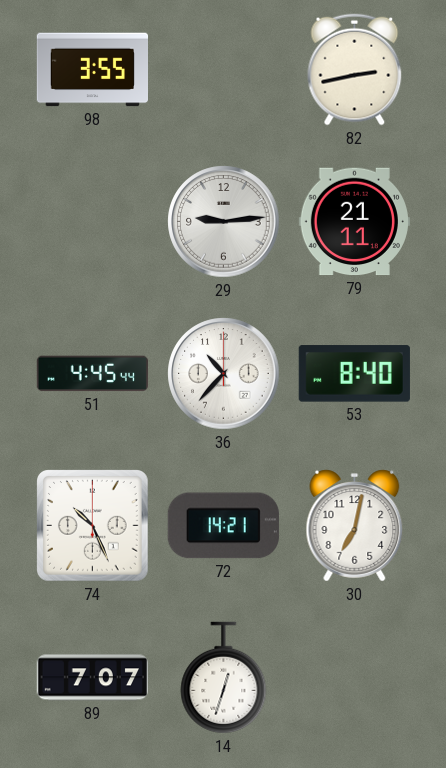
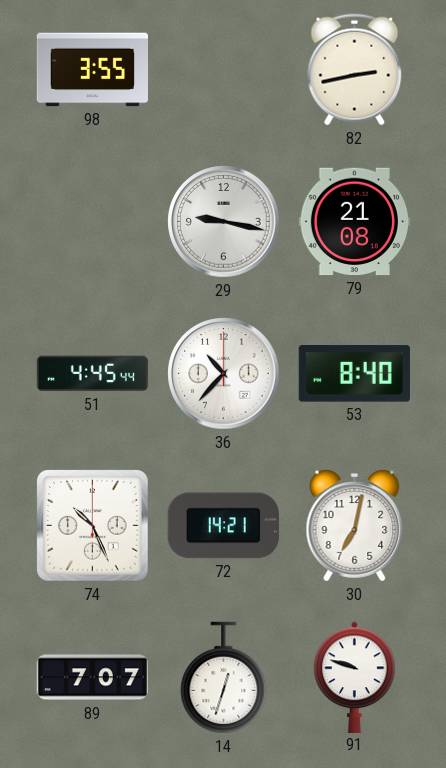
29: 9:14 -> 9:17 (224, 222)
79: 21:11 -> 21:08 (354, 222)
91: none -> 9:48 (355, 677)
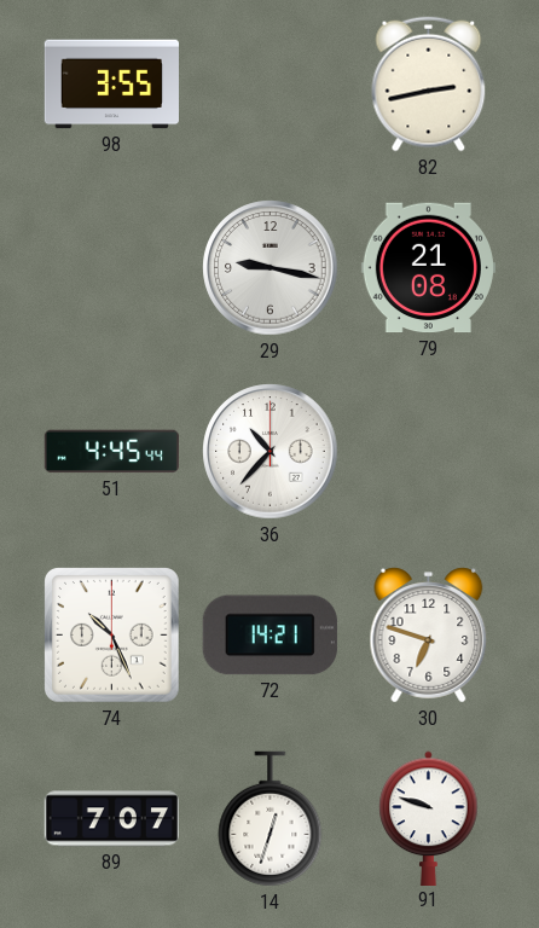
53: 8:40 -> none (354, 374)
30: 7:02 -> 6:48 (429, 636)
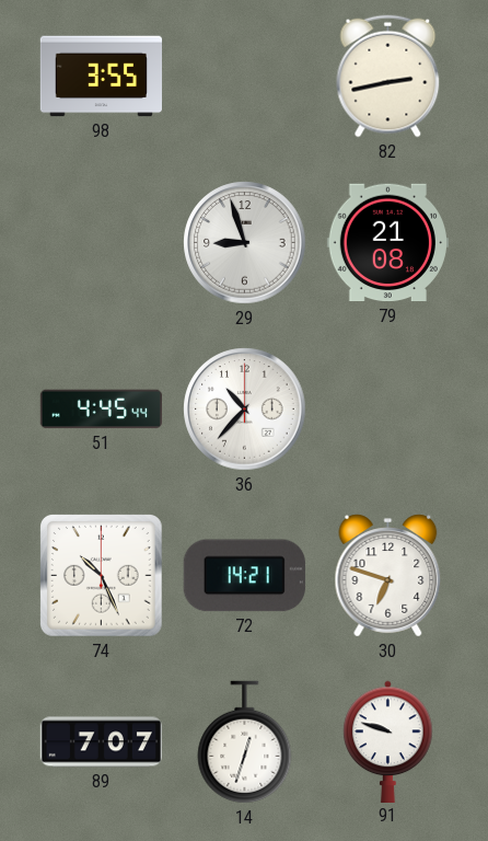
29: 9:17 -> 8:57 (245, 243)
